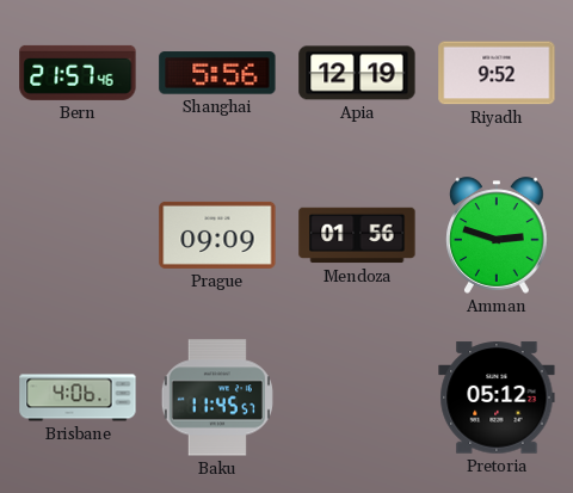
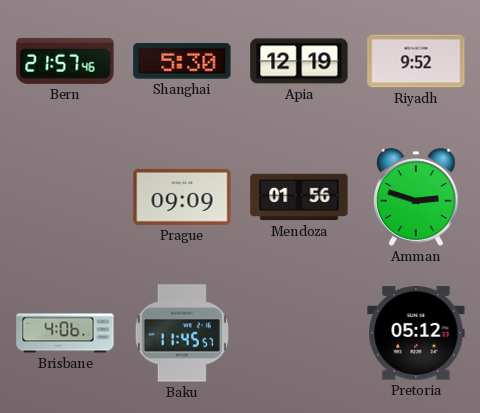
Shanghai: 5:56 -> 5:30 (182, 61)
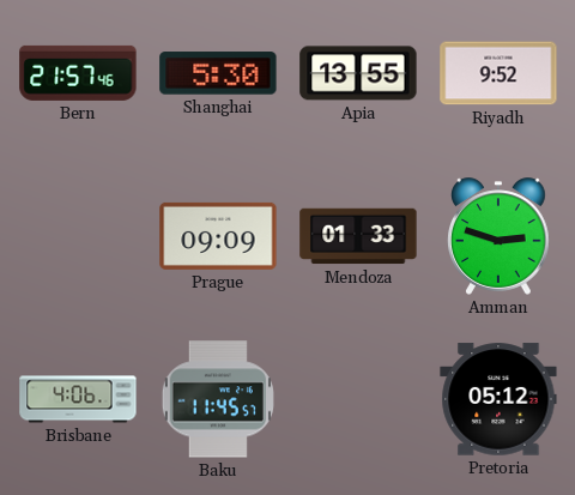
Apia: 12:19 -> 13:55 (358, 73)
Mendoza: 01:56 -> 01:33 (358, 236)
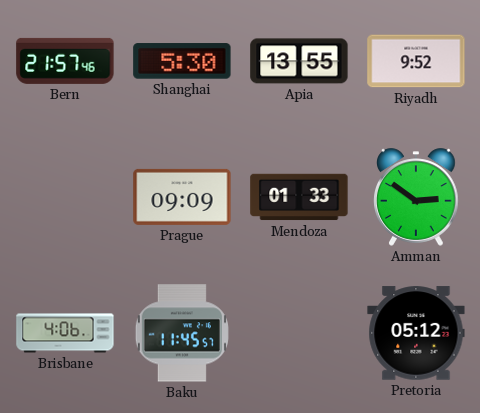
Amman: 2:48 -> 2:51 (416, 197)
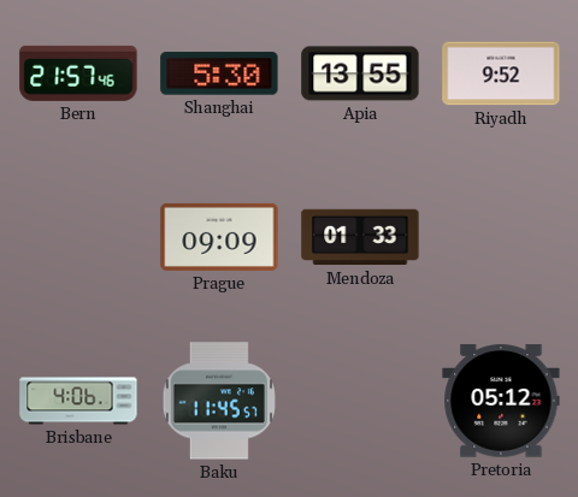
Amman: 2:51 -> none (416, 197)
